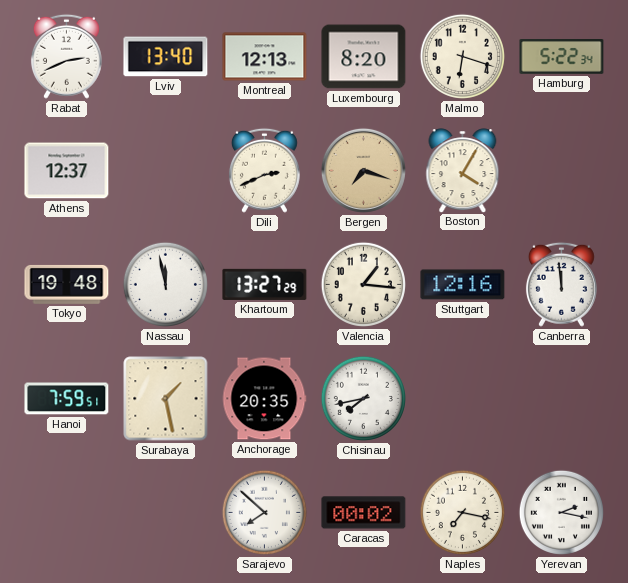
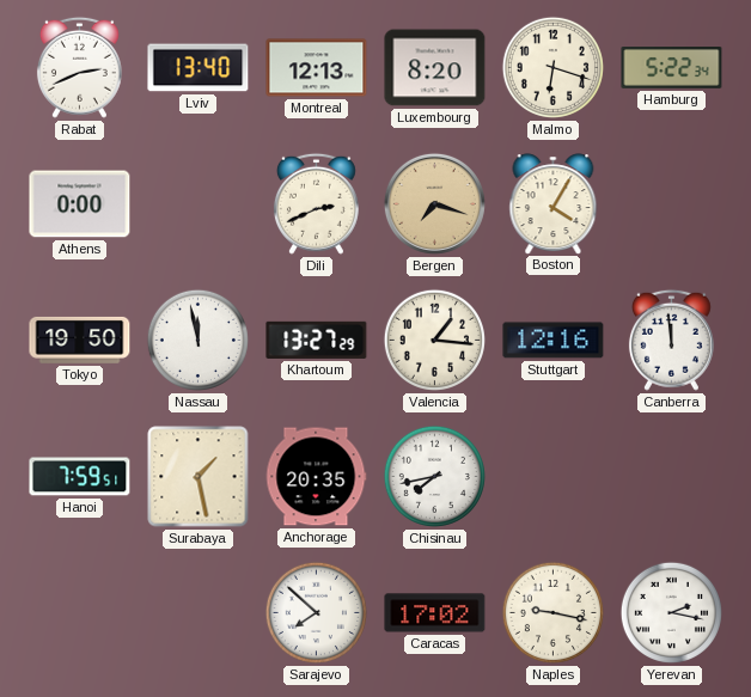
Athens: 12:37 -> 0:00 (80, 204)
Tokyo: 19:48 -> 19:50 (80, 340)
Caracas: 00:02 -> 17:02 (435, 613)
Naples: 7:17 -> 9:17 (552, 612)
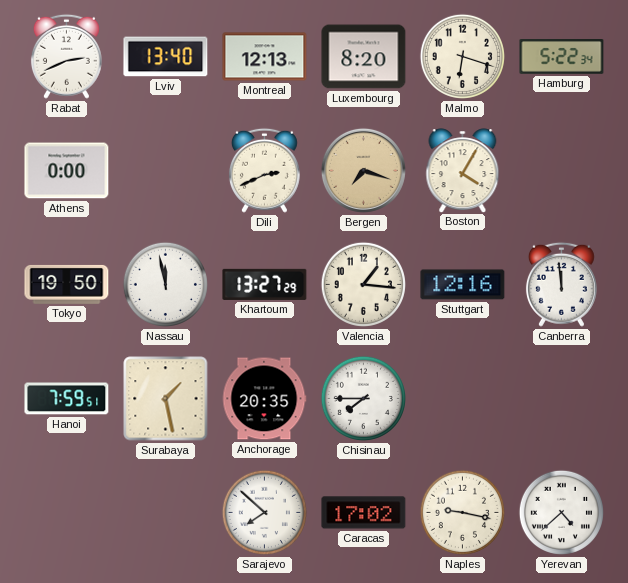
Chisinau: 7:43 -> 7:45 (363, 398)
Yerevan: 2:17 -> 4:38 (561, 512)
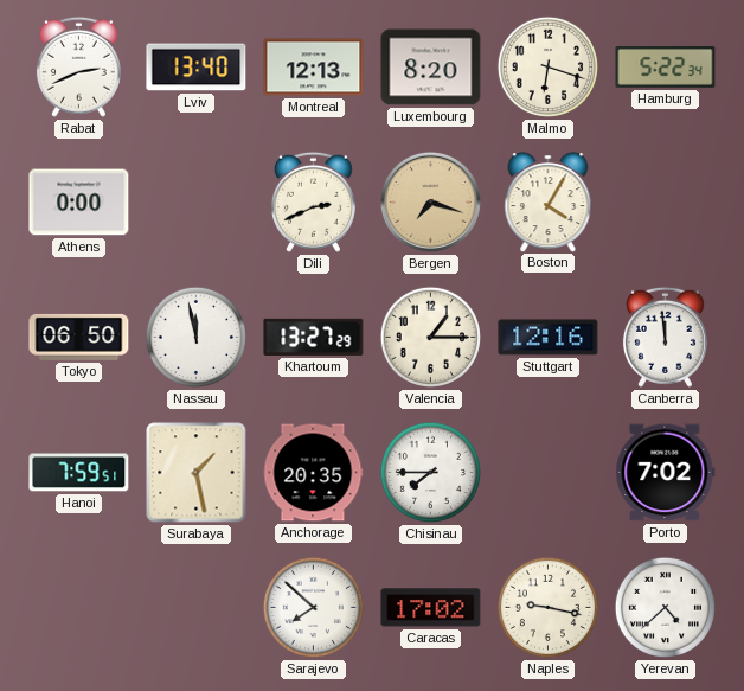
Tokyo: 19:50 -> 06:50 (79, 337)
Valencia: 1:16 -> 1:15 (430, 337)
Porto: none -> 7:02 (666, 473)
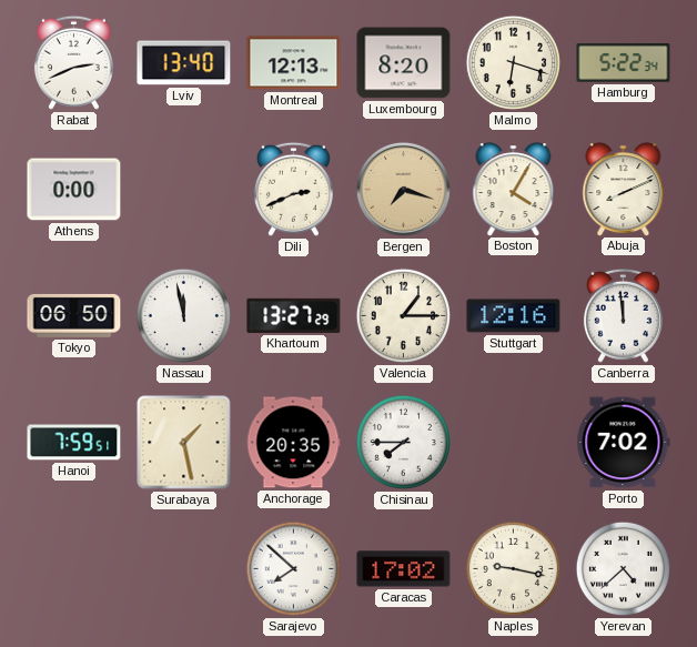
Abuja: none -> 8:11 (624, 189)
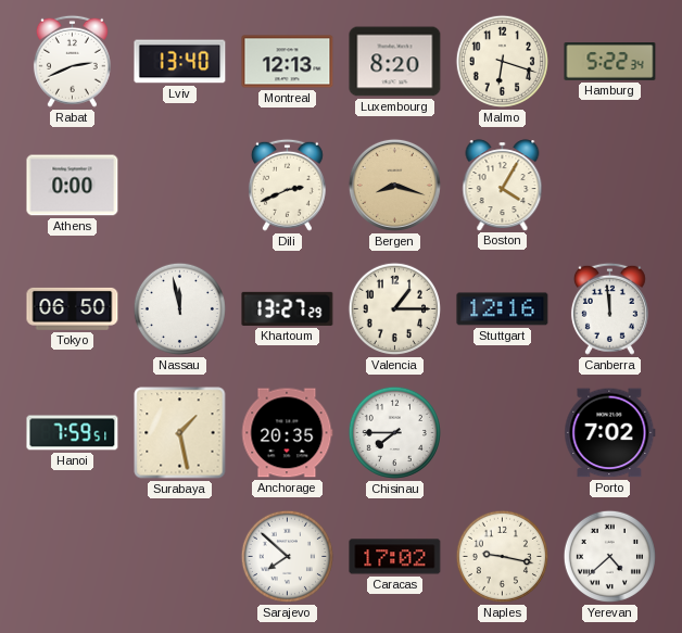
Bergen: 7:18 -> 8:18 (394, 185)
Abuja: 8:11 -> none (624, 189)
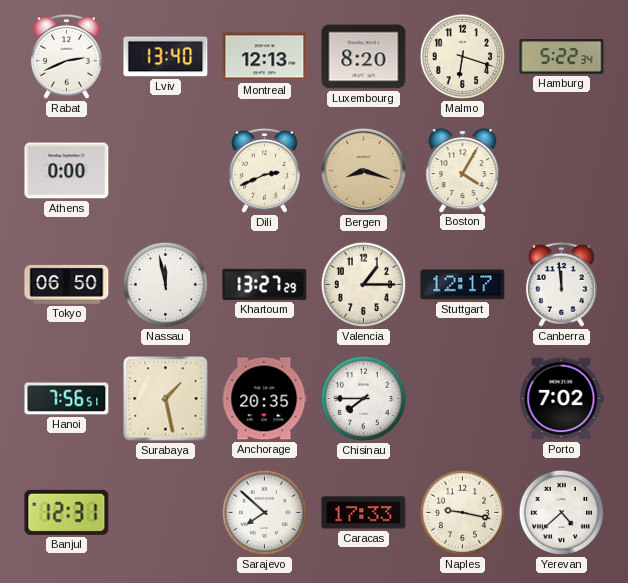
Stuttgart: 12:16 -> 12:17 (463, 285)
Hanoi: 7:59 -> 7:56 (67, 399)
Banjul: none -> 12:31 (67, 512)
Caracas: 17:02 -> 17:33 (364, 513)
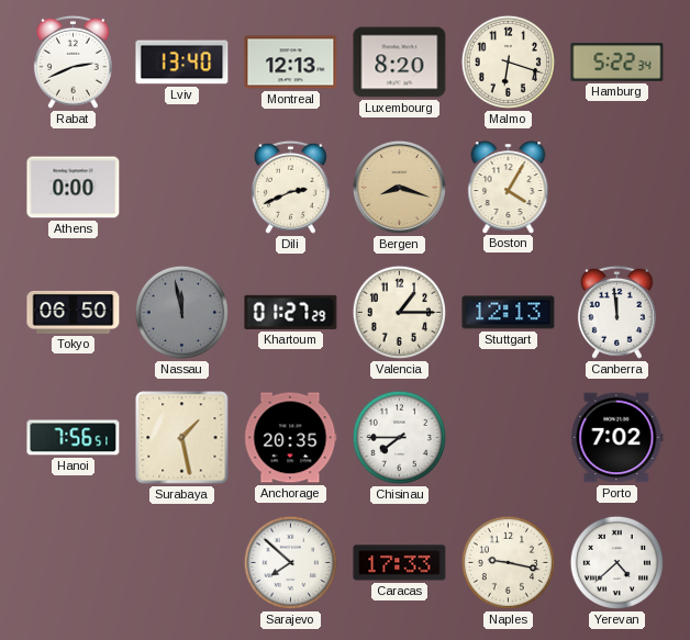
Nassau dial: white -> grey (181, 312)
Khartoum: 13:27 -> 01:27 (291, 312)
Stuttgart: 12:17 -> 12:13 (509, 313)
Banjul: 12:31 -> none (67, 512)
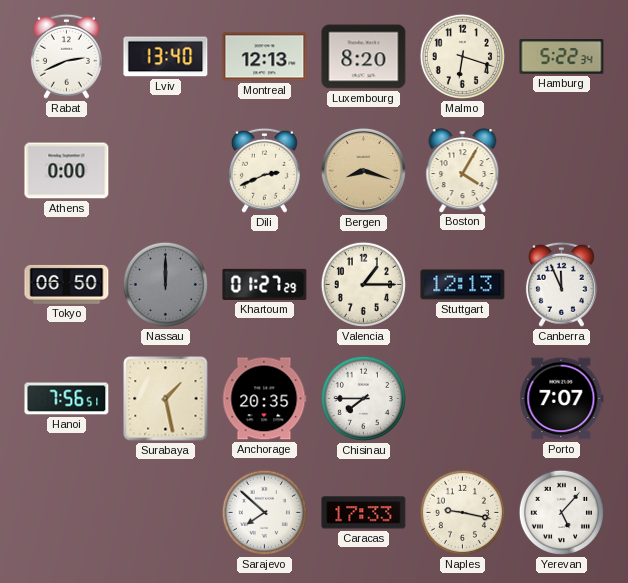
Nassau: 11:58 -> 12:00 (165, 284)
Canberra: 11:59 -> 11:56 (561, 284)
Porto: 7:02 -> 7:07 (562, 399)
Yerevan: 4:38 -> 5:07 (561, 512)
